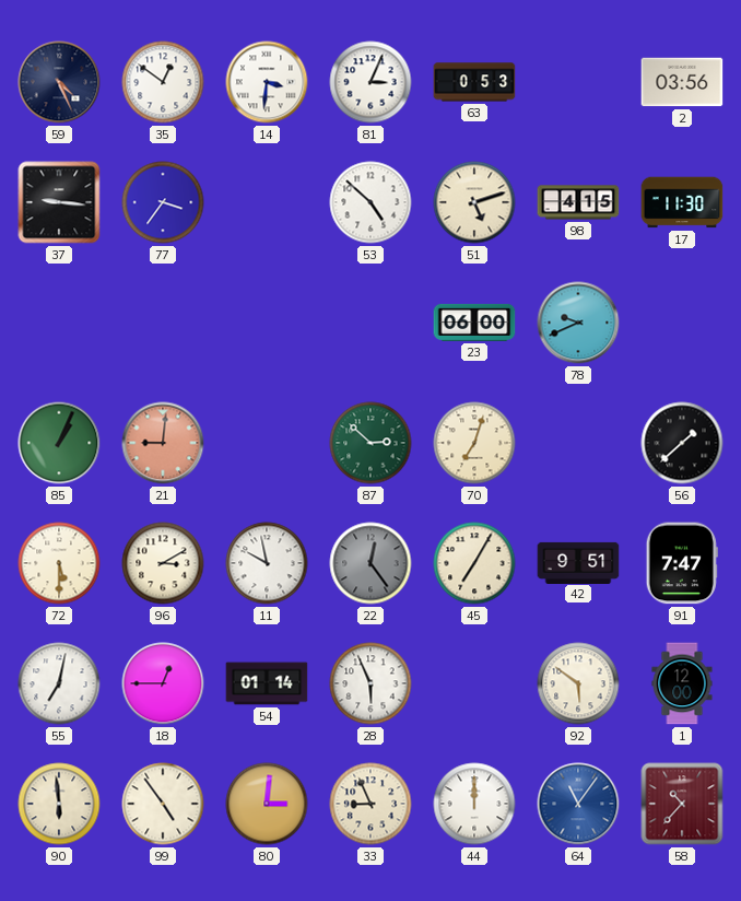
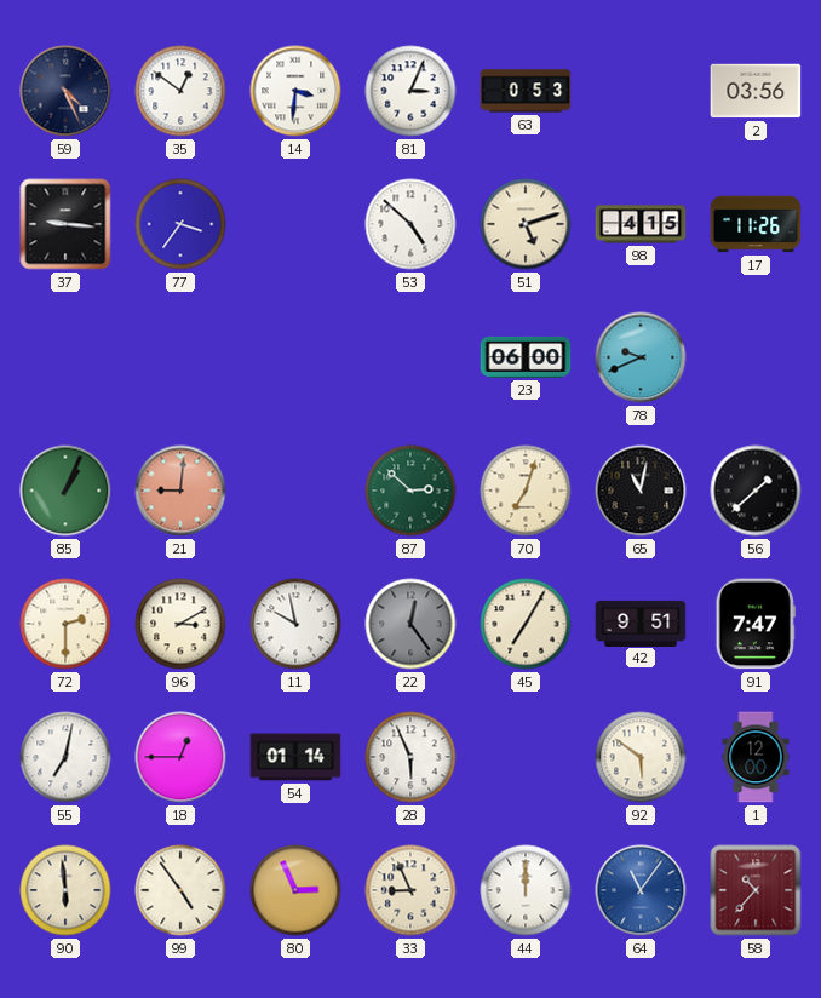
17: 11:30 -> 11:26 (756, 224)
65: none -> 11:02 (641, 491)
72: 5:30 -> 2:30 (65, 624)
80: 3:01 -> 2:56 (295, 890)
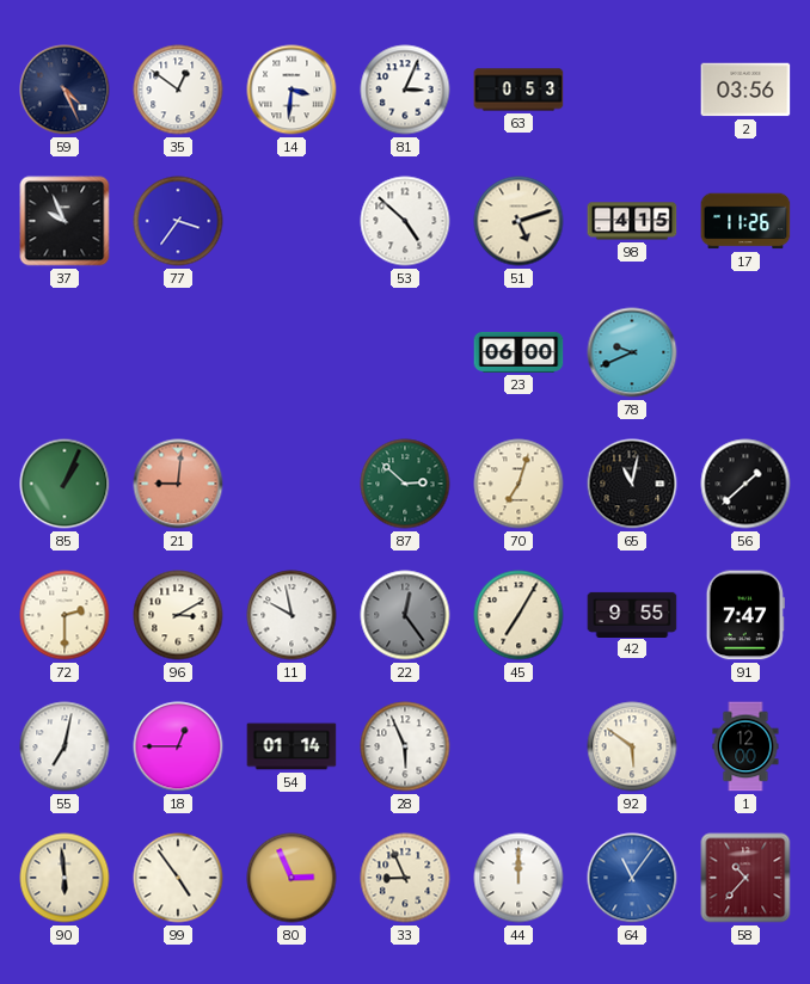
37: 9:16 -> 9:56 (65, 221)
42: 9:51 -> 9:55 (632, 614)
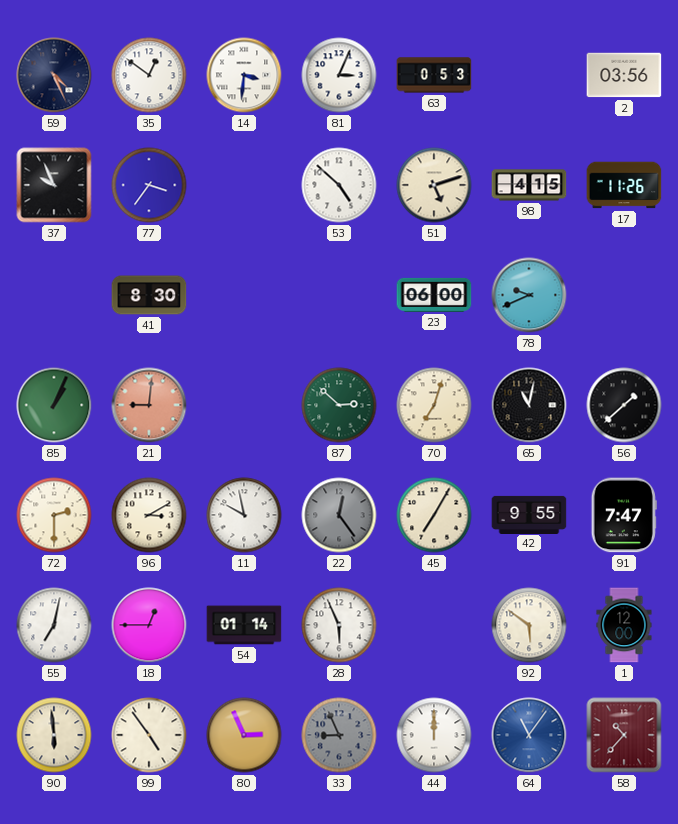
41: none -> 8:30 (149, 295)
33 dial: cream -> grey (339, 735)
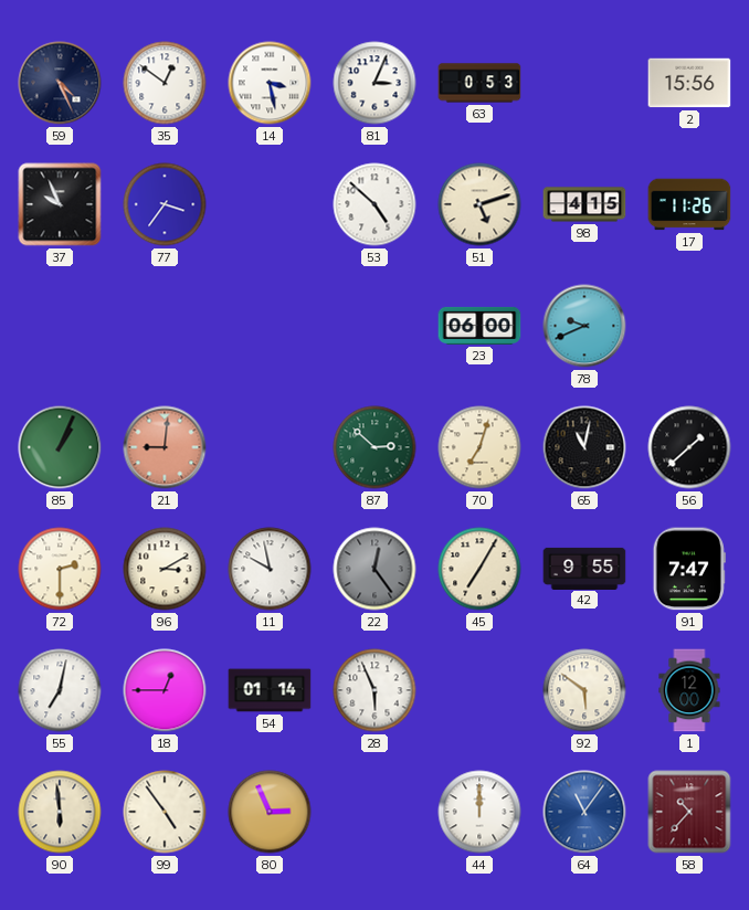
14: 3:31 -> 3:28 (270, 83)
2: 03:56 -> 15:56 (689, 83)
41: 8:30 -> none (149, 295)
33: 8:56 -> none (339, 735)
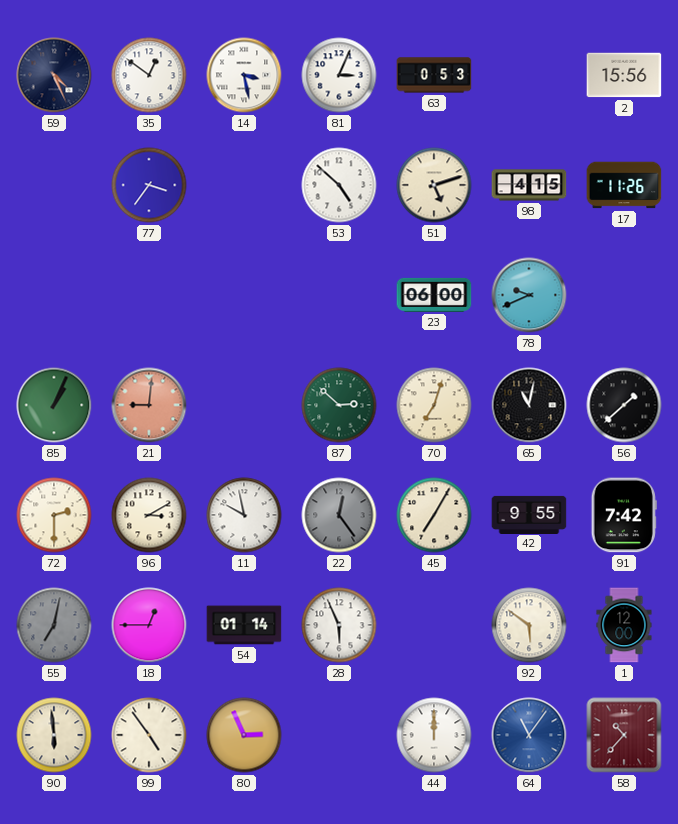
37: 9:56 -> none (60, 204)
91: 7:47 -> 7:42 (624, 515)
55 dial: white -> grey (54, 625)
